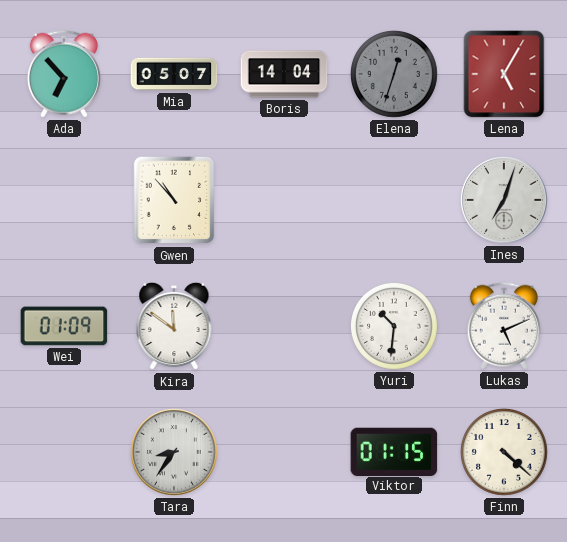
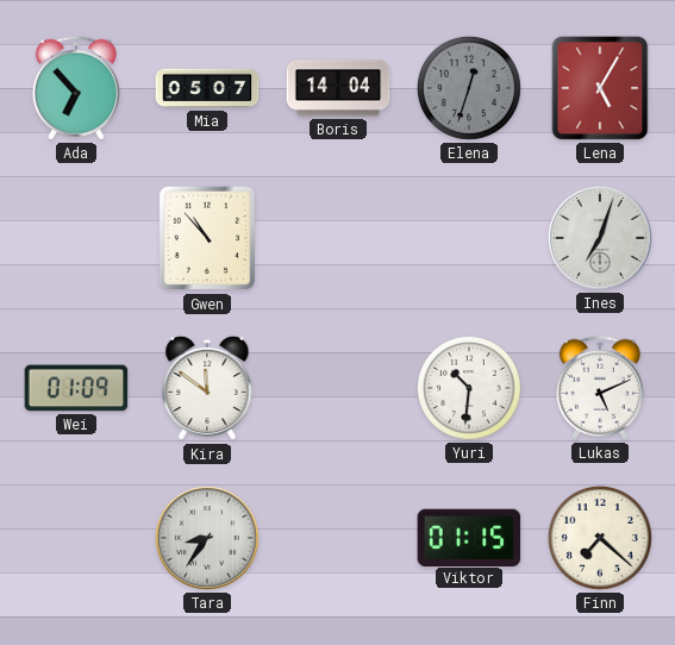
Finn: 4:22 -> 7:22 (600, 538)
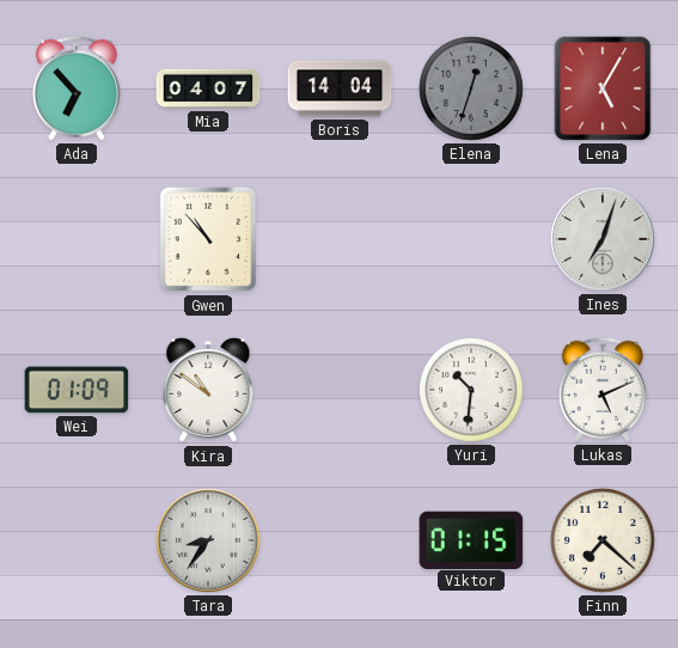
Mia: 05:07 -> 04:07 (208, 88)
Kira: 11:51 -> 10:51 (208, 390)
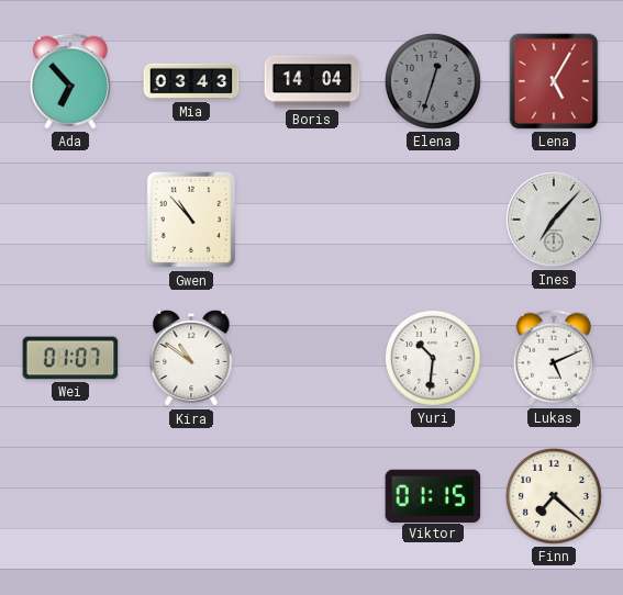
Mia: 04:07 -> 03:43 (191, 81)
Ines: 7:03 -> 7:07 (555, 221)
Wei: 01:09 -> 01:07 (70, 358)
Tara: 8:36 -> none (209, 542)
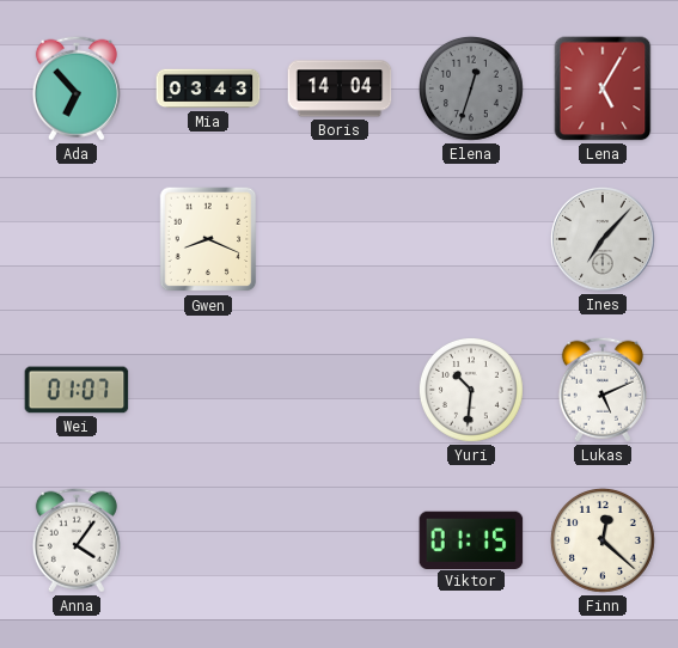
Gwen: 10:53 -> 8:19 (208, 239)
Kira: 10:51 -> none (191, 358)
Anna: none -> 4:06 (77, 540)
Finn: 7:22 -> 12:22 (603, 540)
